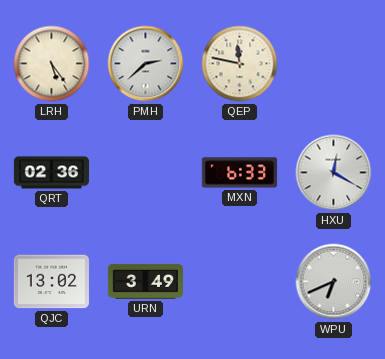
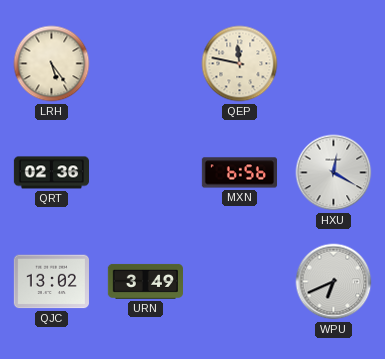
PMH: 2:38 -> none (146, 64)
MXN: 6:33 -> 6:56 (239, 173)
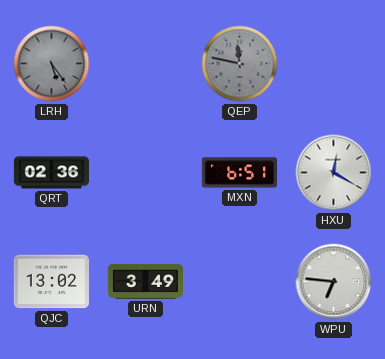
LRH dial: cream -> grey (52, 64)
QEP dial: cream -> grey (240, 64)
MXN: 6:56 -> 6:51 (239, 173)
WPU: 6:41 -> 6:46 (334, 282)
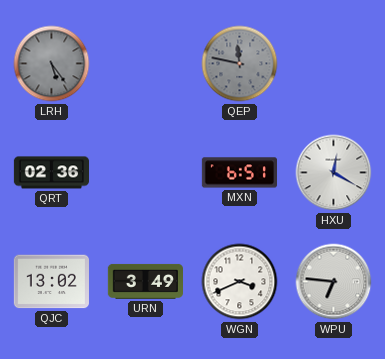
WGN: none -> 3:41 (240, 282)
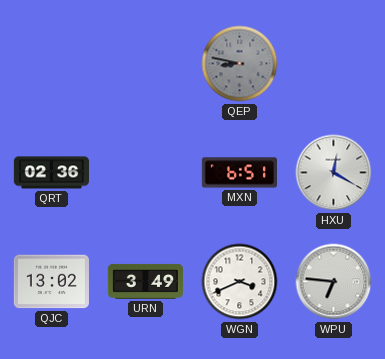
LRH: 5:24 -> none (52, 64)
QEP: 11:47 -> 8:47 (240, 64)
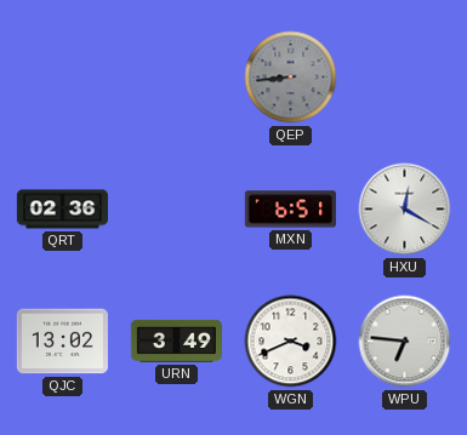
QEP: 8:47 -> 8:44 (291, 78)
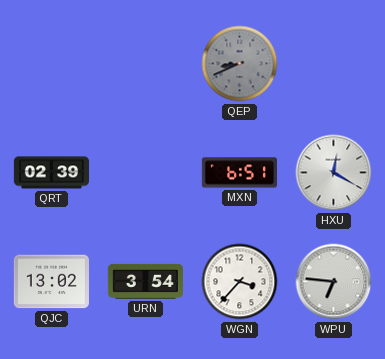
QEP: 8:44 -> 8:41 (240, 64)
QRT: 02:36 -> 02:39 (51, 173)
URN: 3:49 -> 3:54 (145, 281)
WGN: 3:41 -> 3:37 (240, 282)
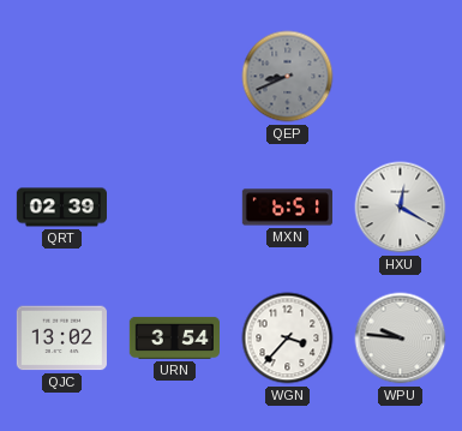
WPU: 6:46 -> 9:46 (401, 339)
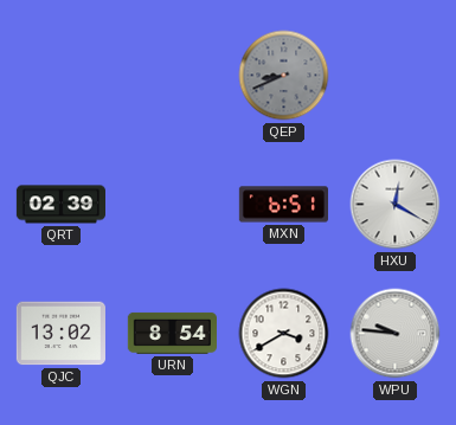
URN: 3:54 -> 8:54 (172, 333)
WGN: 3:37 -> 3:40 (284, 334)
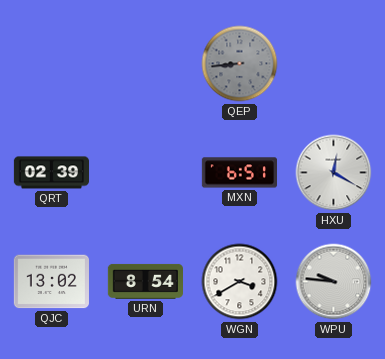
QEP: 8:41 -> 8:44 (240, 64)
